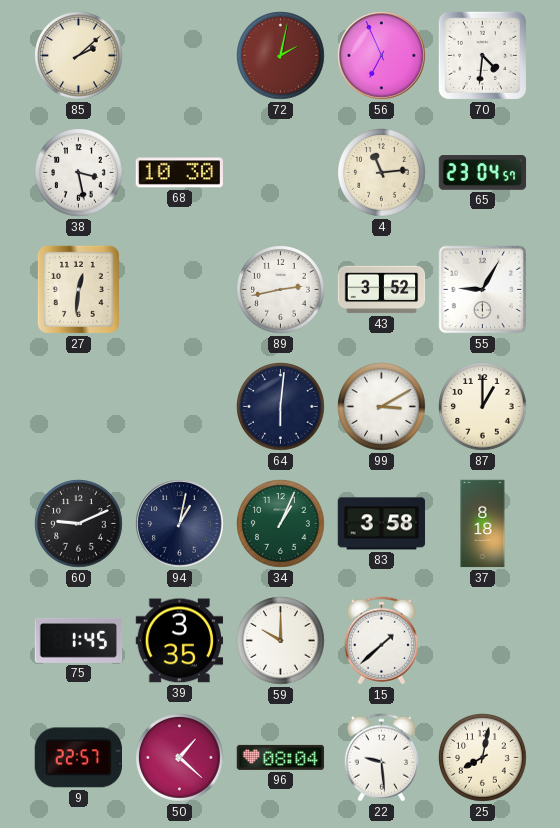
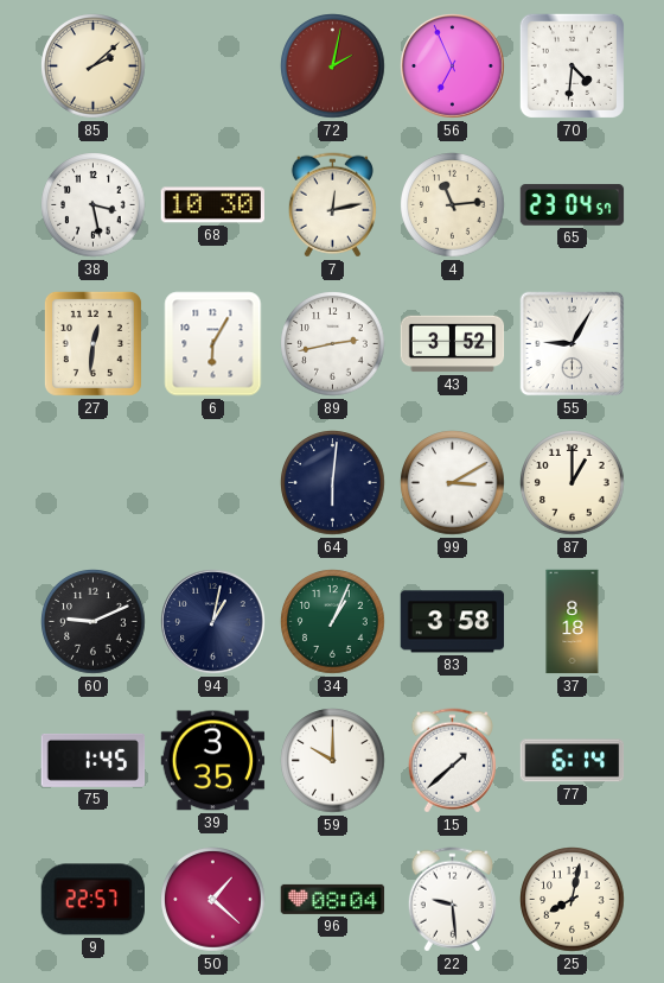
7: none -> 12:13 (332, 205)
6: none -> 6:05 (213, 344)
77: none -> 6:14 (573, 761)
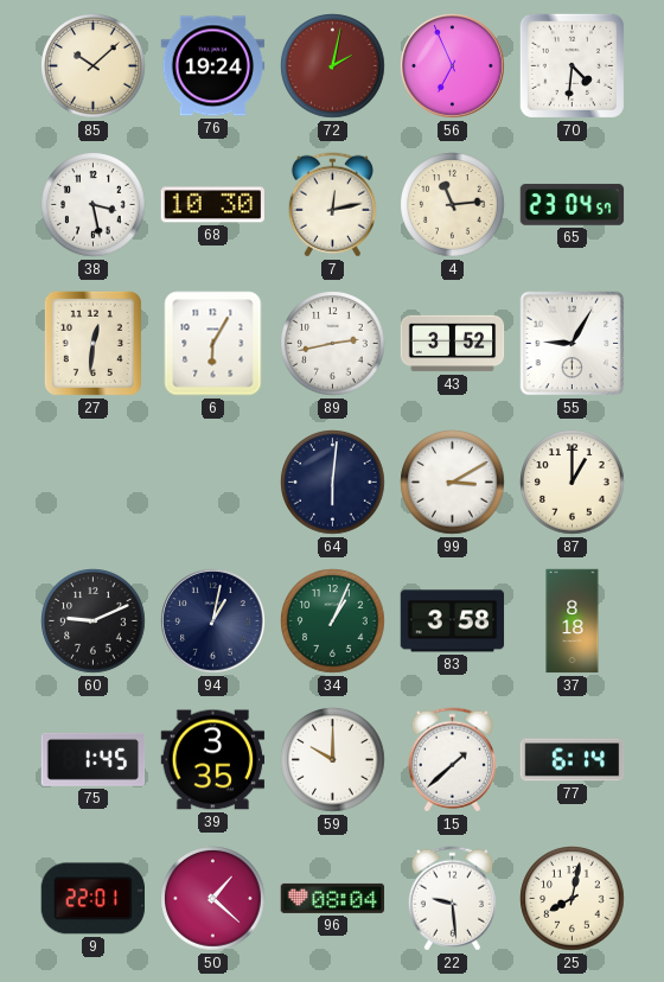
85: 2:08 -> 10:08 (94, 66)
76: none -> 19:24 (213, 66)
9: 22:57 -> 22:01 (92, 899)
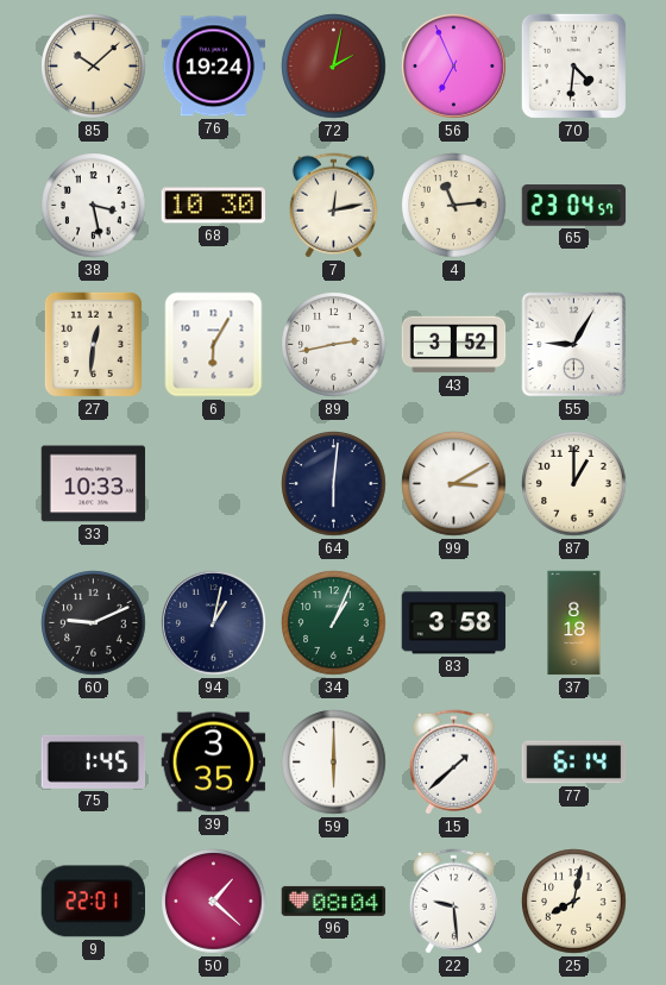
33: none -> 10:33 (94, 484)
59: 10:00 -> 6:00 (334, 763)
